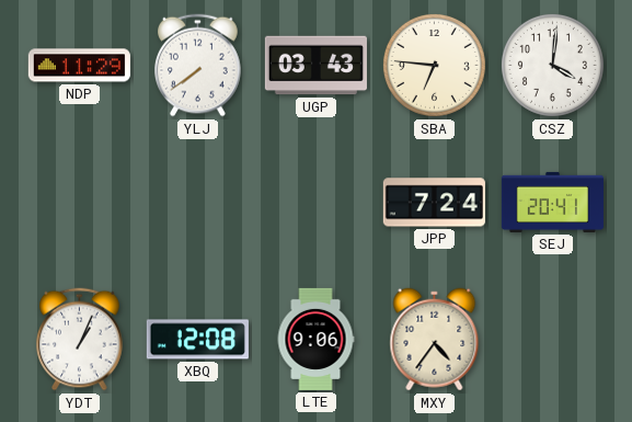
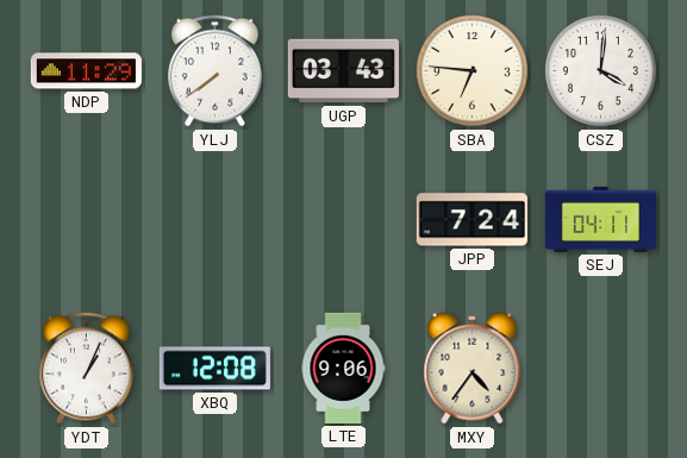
SEJ: 20:41 -> 04:11 (600, 219)
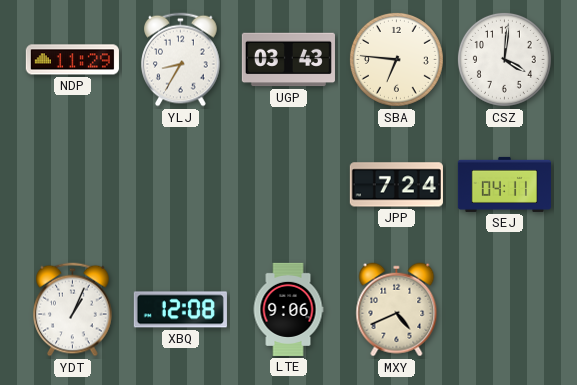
YLJ: 7:39 -> 8:35 (181, 60)
MXY: 4:36 -> 4:41 (397, 310)
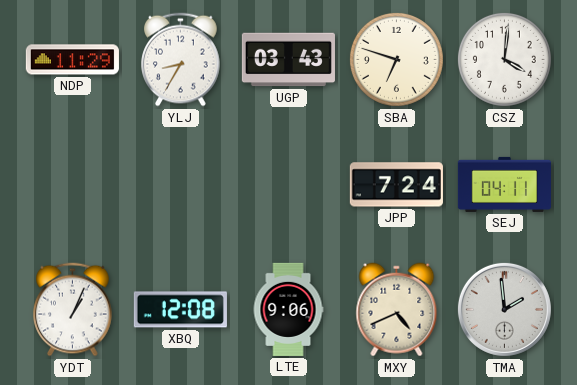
SBA: 6:46 -> 6:48 (396, 59)
TMA: none -> 1:59 (504, 309)
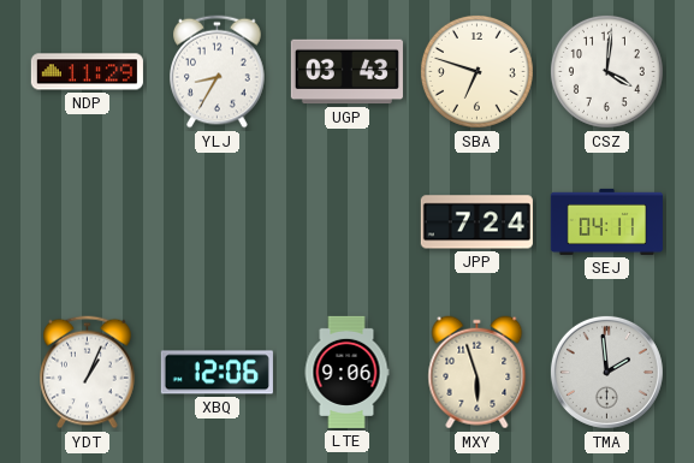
XBQ: 12:08 -> 12:06 (216, 373)
MXY: 4:41 -> 5:57 (478, 373)
